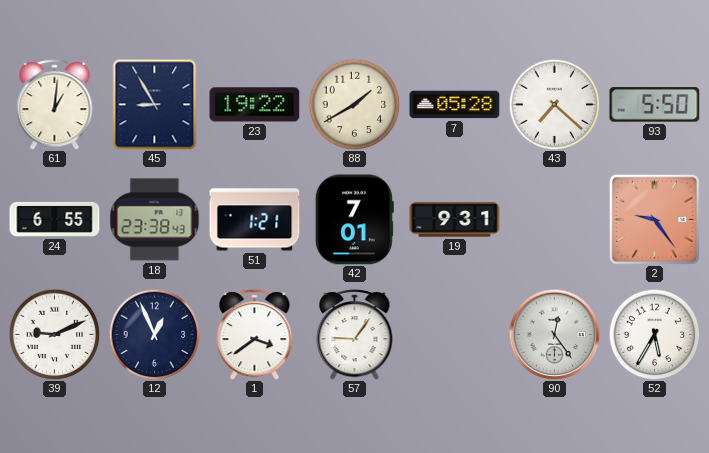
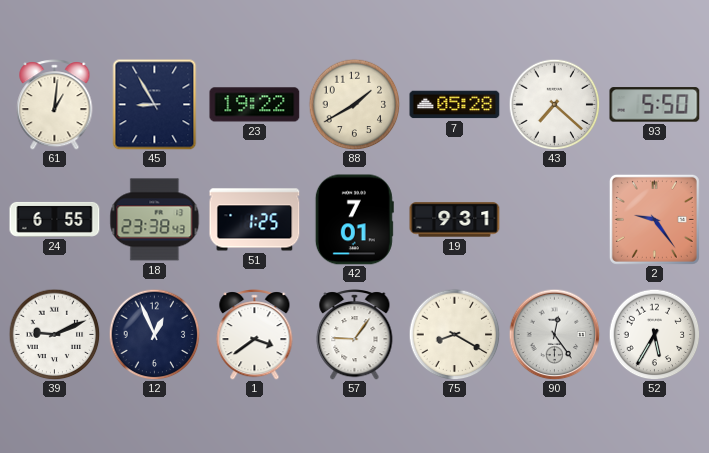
51: 1:21 -> 1:25 (255, 220)
75: none -> 8:20 (454, 334)
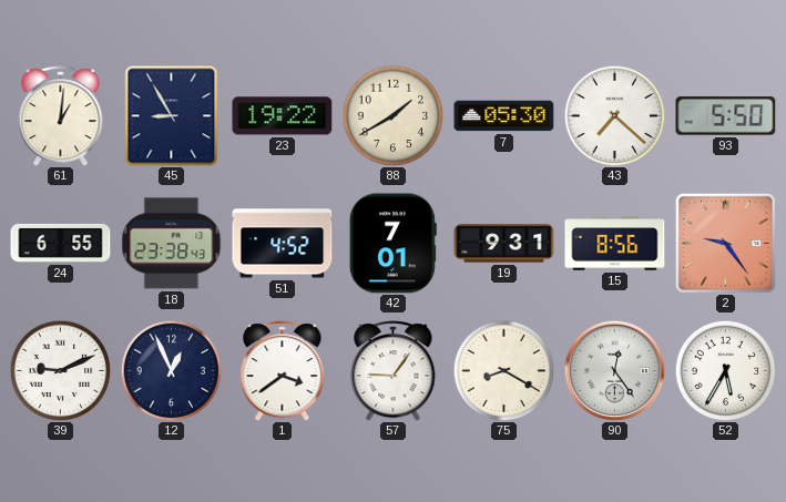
7: 05:28 -> 05:30 (504, 116)
51: 1:25 -> 4:52 (283, 244)
15: none -> 8:56 (615, 244)
